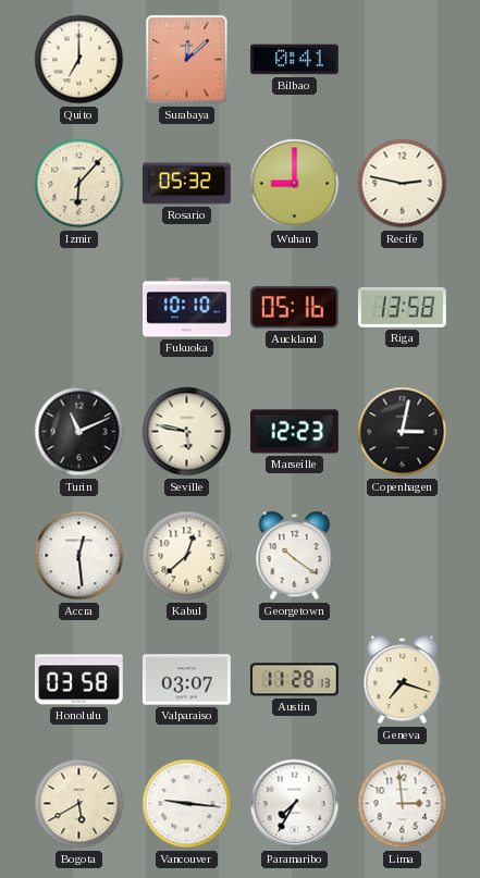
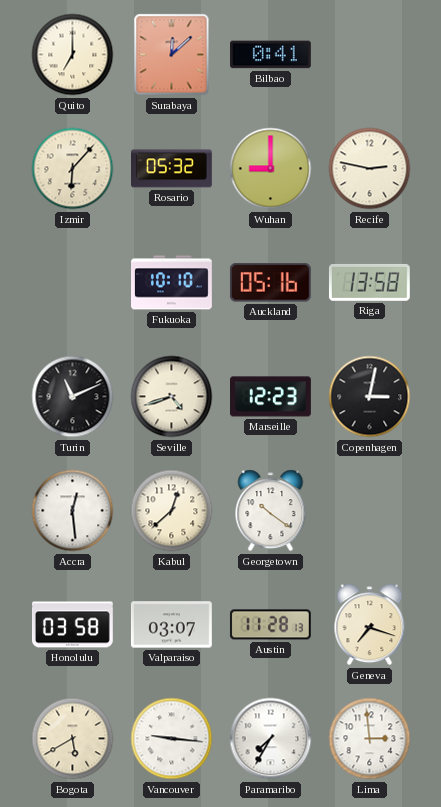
Seville: 5:47 -> 4:42 (172, 397)
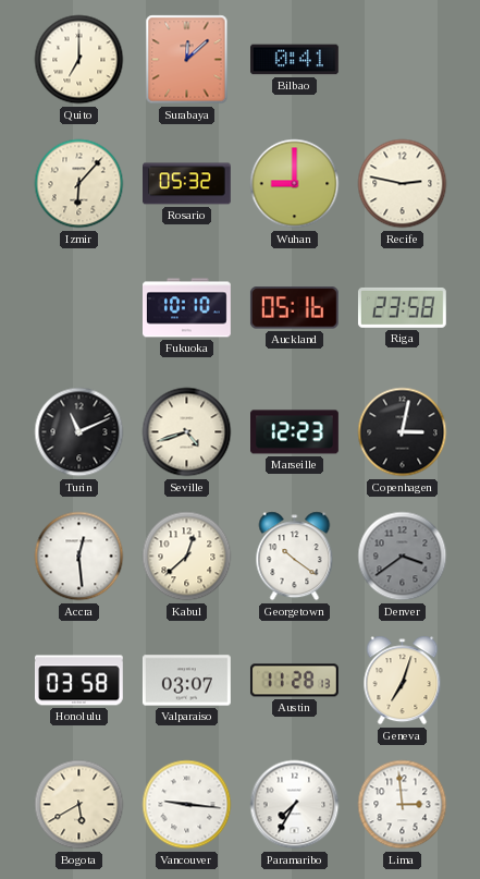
Riga: 13:58 -> 23:58 (402, 307)
Denver: none -> 3:39 (403, 557)
Geneva: 7:18 -> 7:03 (403, 681)
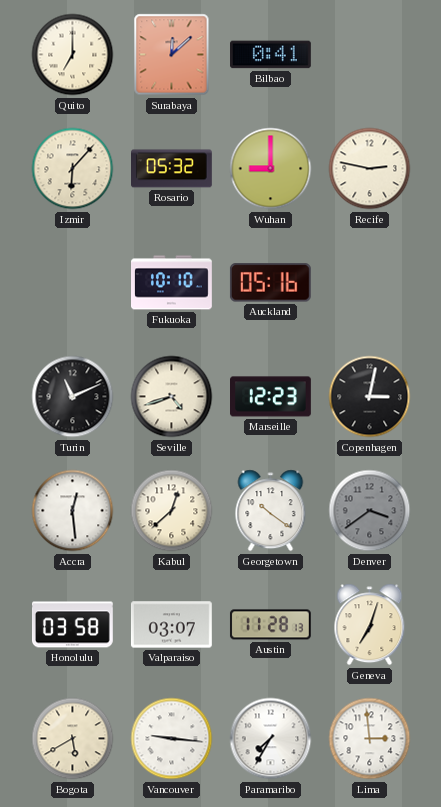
Riga: 23:58 -> none (402, 307)
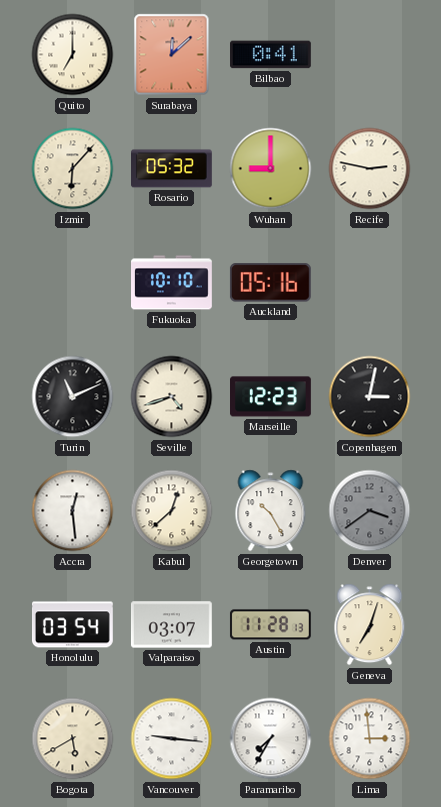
Georgetown: 10:21 -> 10:25 (271, 511)
Honolulu: 03:58 -> 03:54 (73, 625)
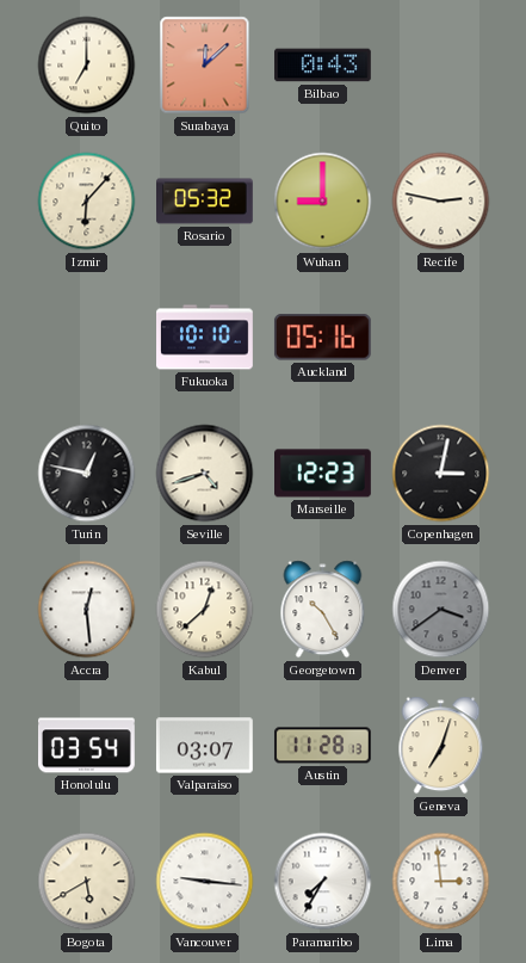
Bilbao: 0:41 -> 0:43 (323, 66)
Turin: 11:11 -> 12:47 (87, 474)
